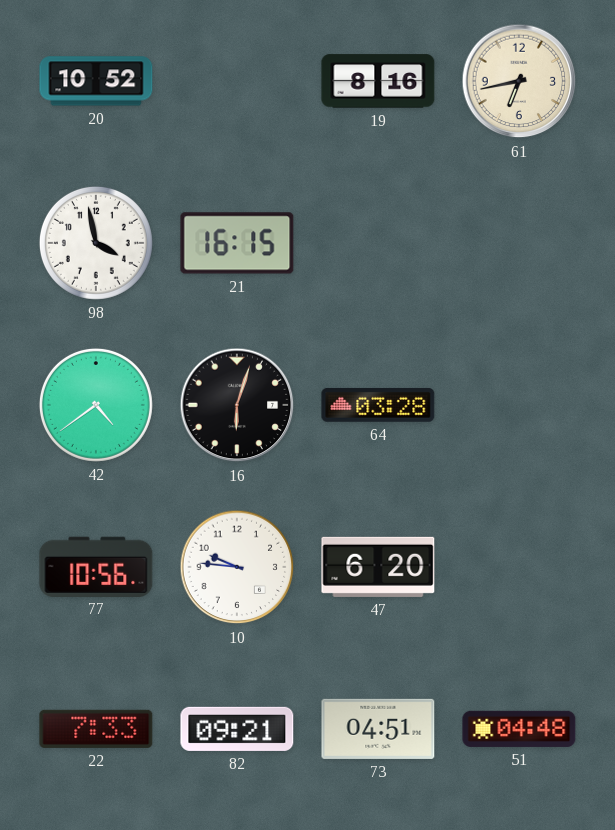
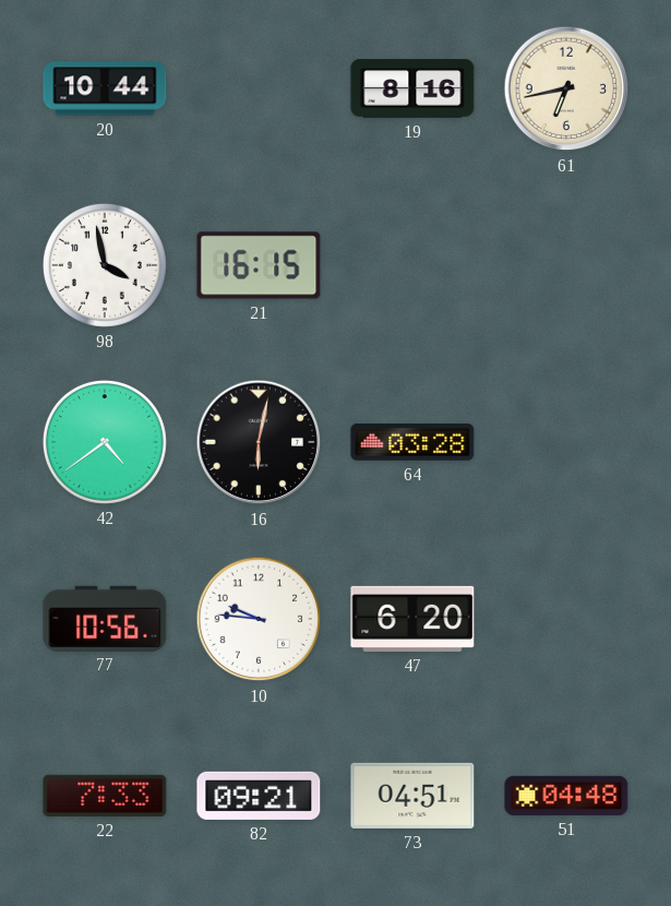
20: 10:52 -> 10:44 (105, 88)
16: 6:03 -> 6:02 (259, 442)
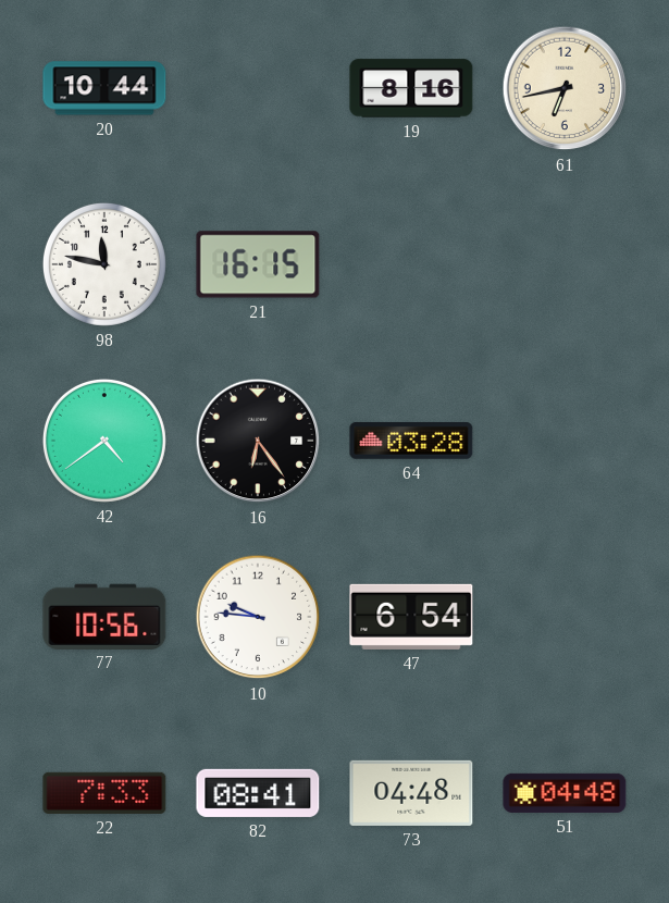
98: 3:58 -> 11:47 (104, 264)
16: 6:02 -> 6:24 (258, 441)
47: 6:20 -> 6:54 (411, 617)
82: 09:21 -> 08:41 (258, 793)
73: 04:51 -> 04:48 (411, 793)
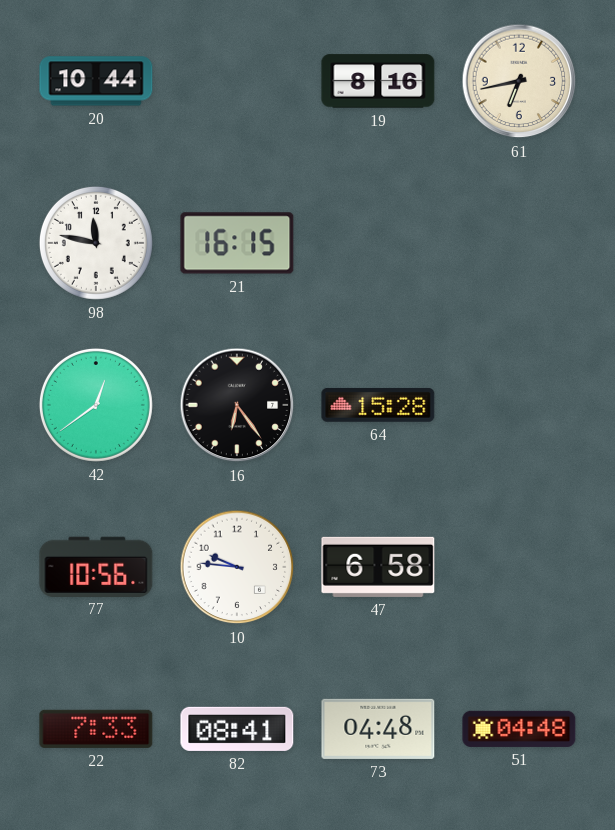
42: 4:39 -> 12:39 (96, 405)
64: 03:28 -> 15:28 (378, 405)
47: 6:54 -> 6:58 (378, 567)
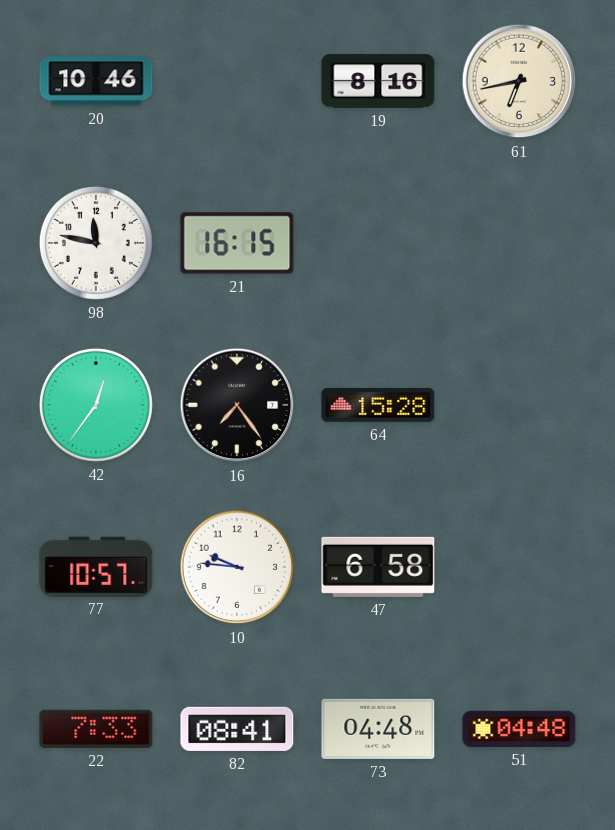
20: 10:44 -> 10:46 (96, 81)
42: 12:39 -> 12:36 (96, 405)
16: 6:24 -> 7:24 (237, 405)
77: 10:56 -> 10:57 (96, 566)
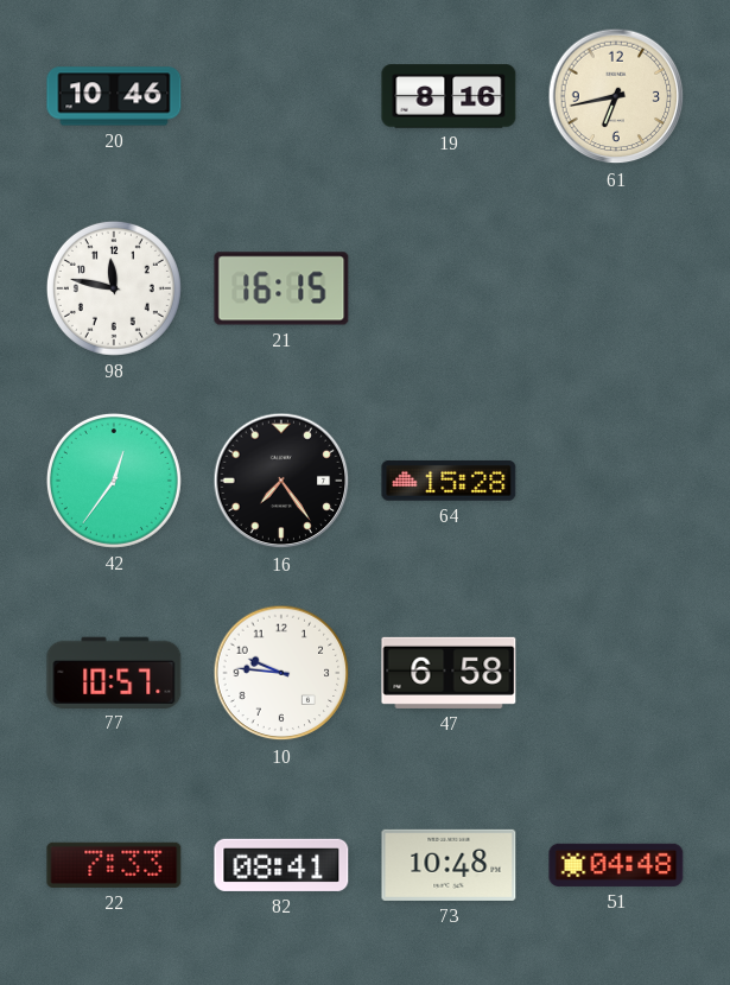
73: 04:48 -> 10:48 (449, 865)
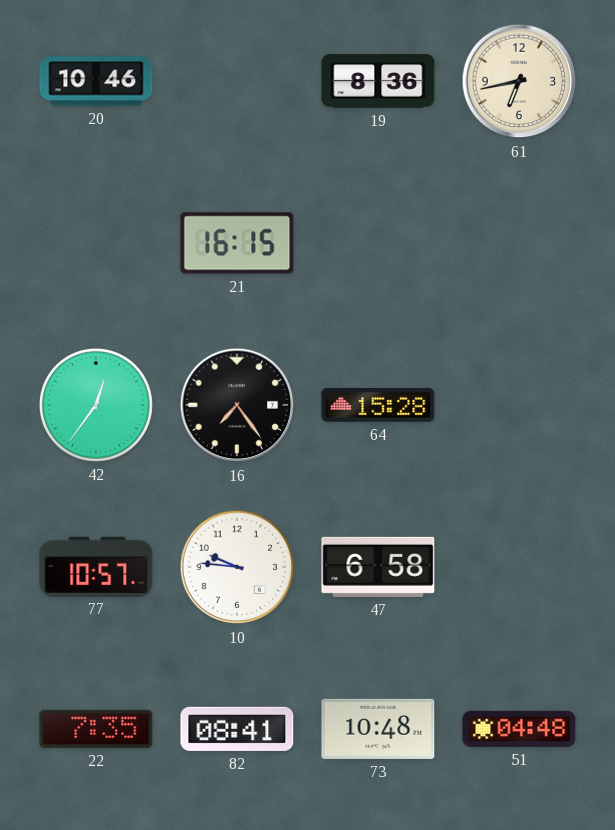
19: 8:16 -> 8:36 (378, 81)
98: 11:47 -> none (114, 288)
22: 7:33 -> 7:35 (96, 729)
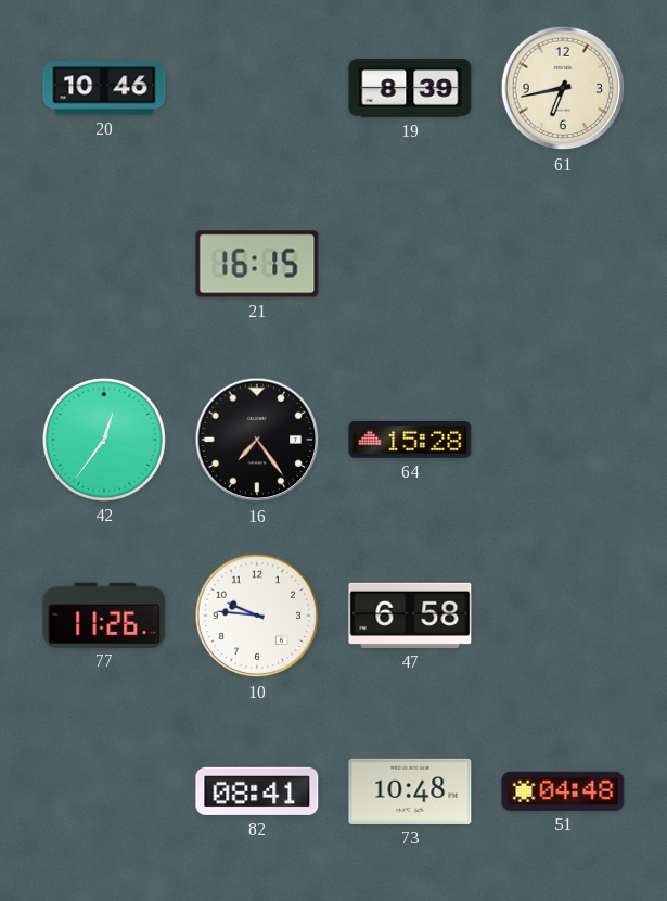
19: 8:36 -> 8:39 (410, 88)
77: 10:57 -> 11:26 (104, 614)
22: 7:35 -> none (96, 729)
